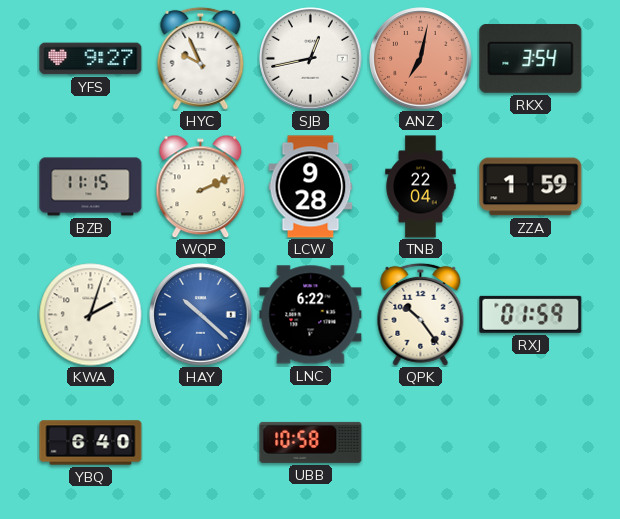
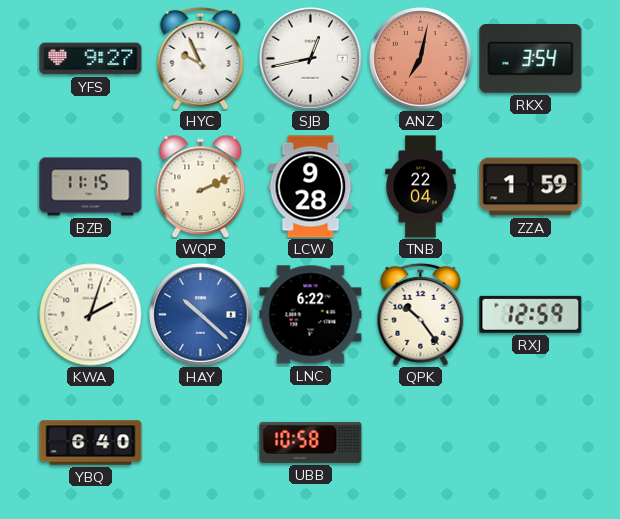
RXJ: 01:59 -> 12:59 (531, 314)
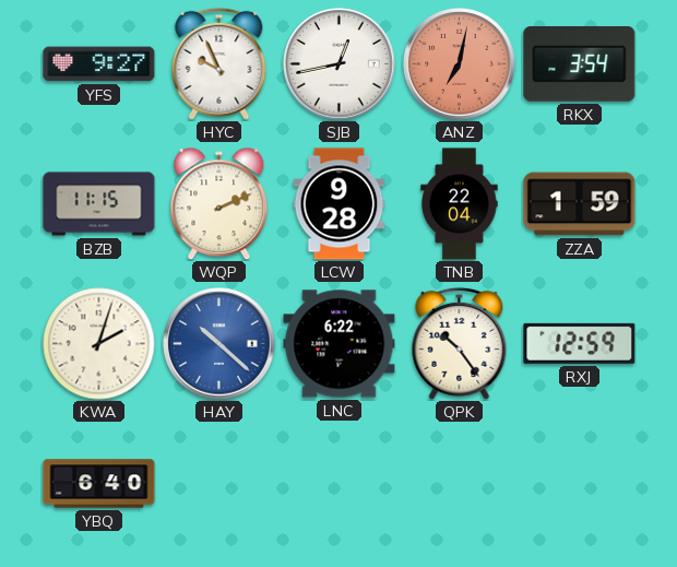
UBB: 10:58 -> none (311, 442)
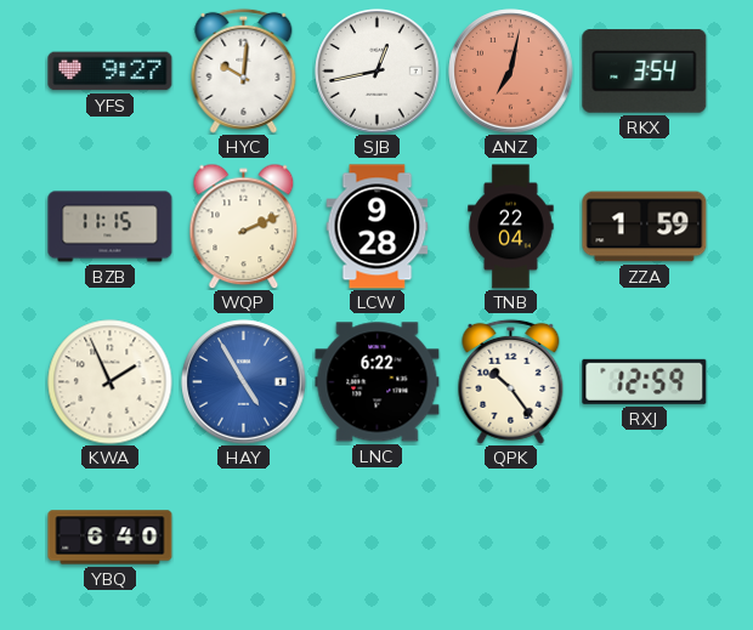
HYC: 9:56 -> 10:01 (244, 70)
KWA: 2:03 -> 1:56 (111, 382)
HAY: 10:22 -> 4:55 (244, 382)
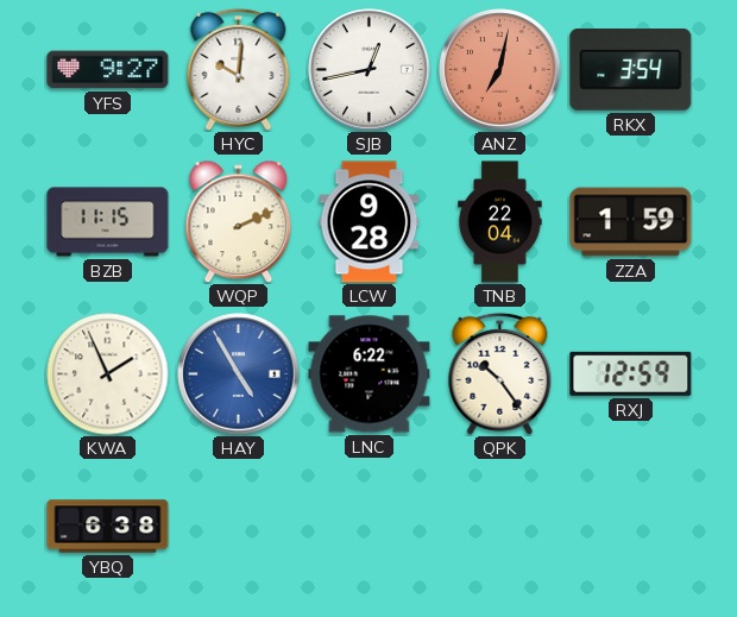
YBQ: 6:40 -> 6:38 (108, 527)
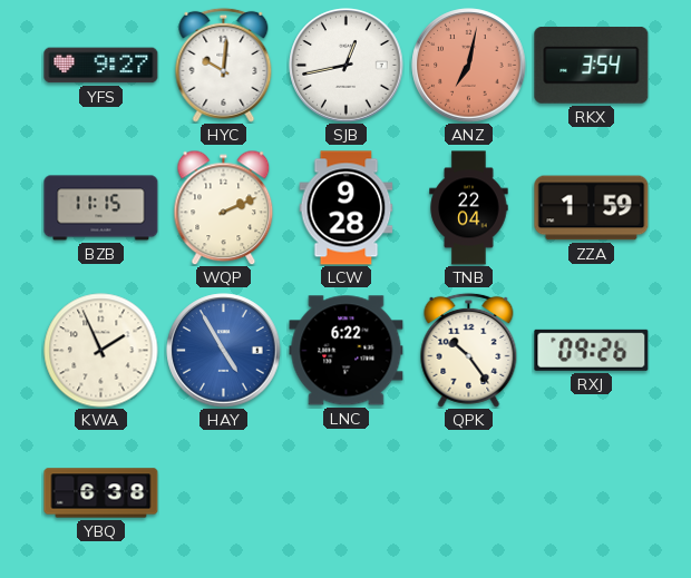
RXJ: 12:59 -> 09:26 (592, 350)
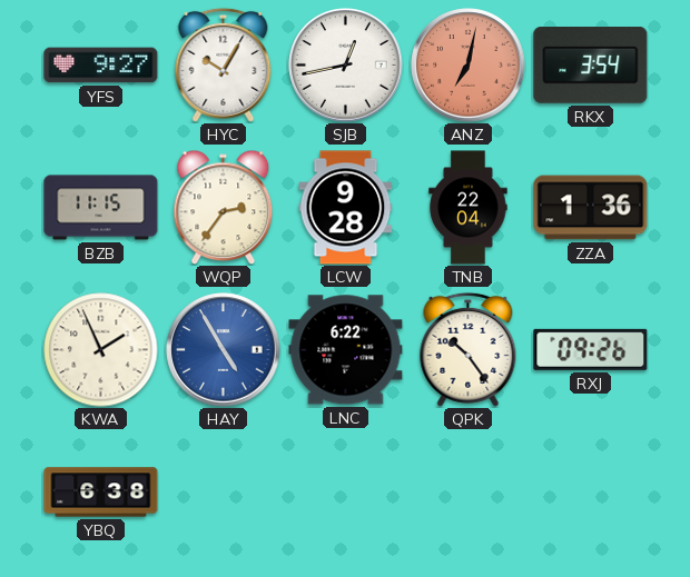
HYC: 10:01 -> 10:05 (224, 64)
WQP: 2:11 -> 2:36 (224, 207)
ZZA: 1:59 -> 1:36 (591, 208)
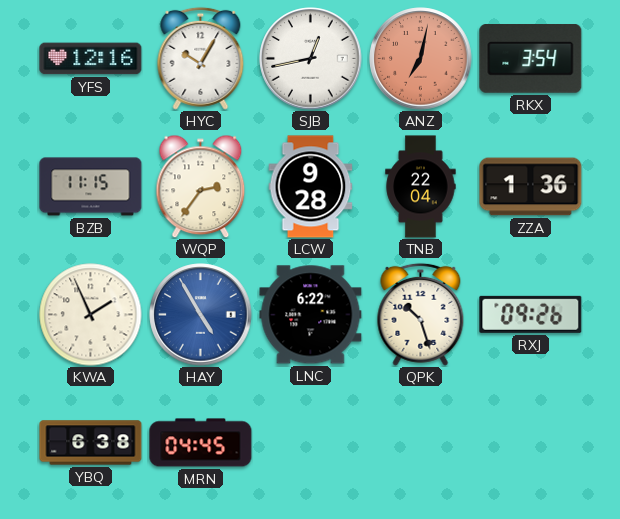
YFS: 9:27 -> 12:16 (91, 59)
QPK: 10:24 -> 10:27 (421, 314)
MRN: none -> 04:45 (201, 443)
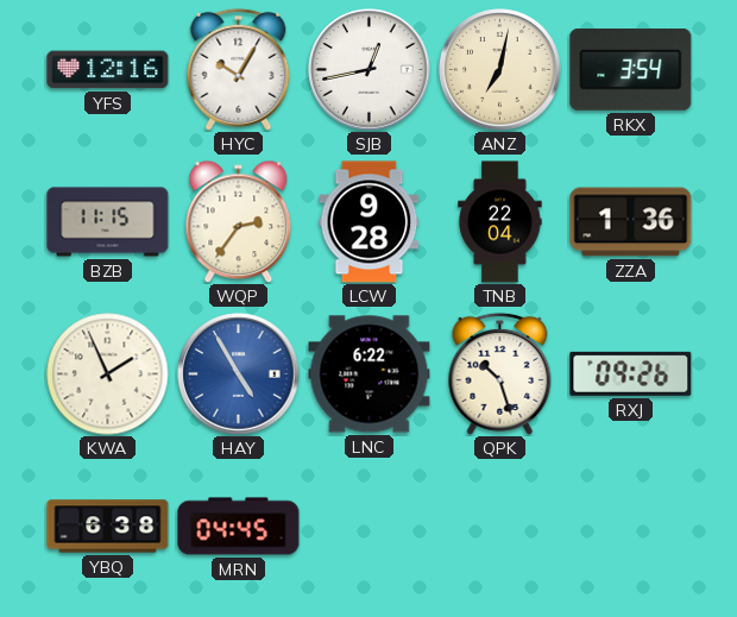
ANZ dial: salmon -> cream (500, 70)
